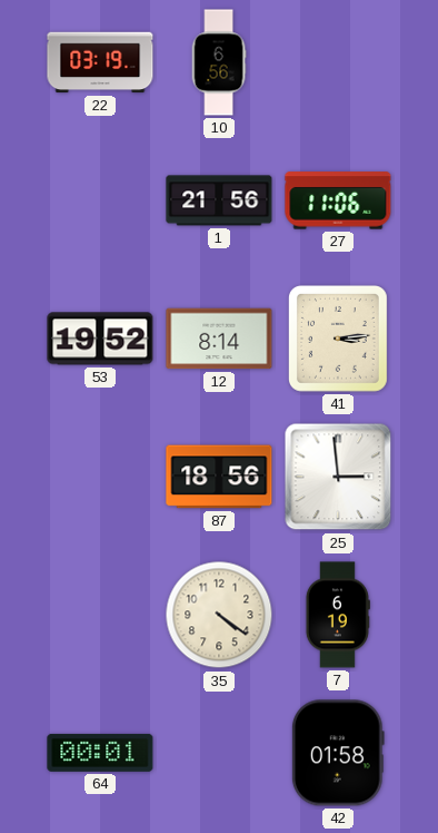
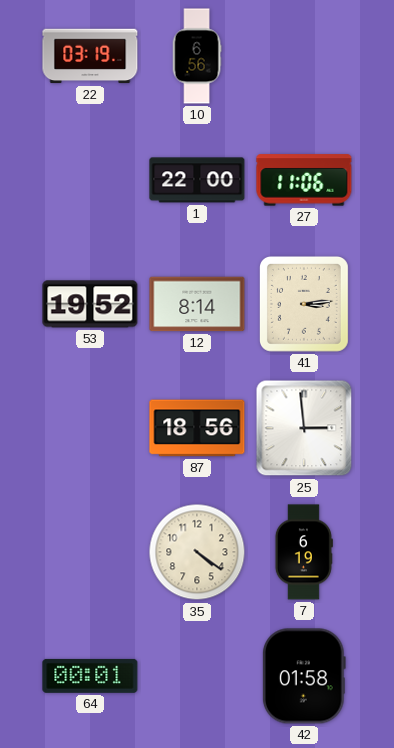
1: 21:56 -> 22:00 (197, 180)
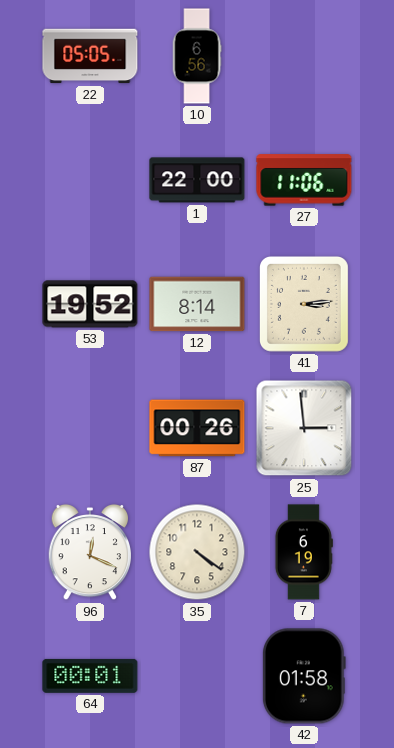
22: 03:19 -> 05:05 (90, 56)
87: 18:56 -> 00:26 (197, 428)
96: none -> 12:19 (90, 552)
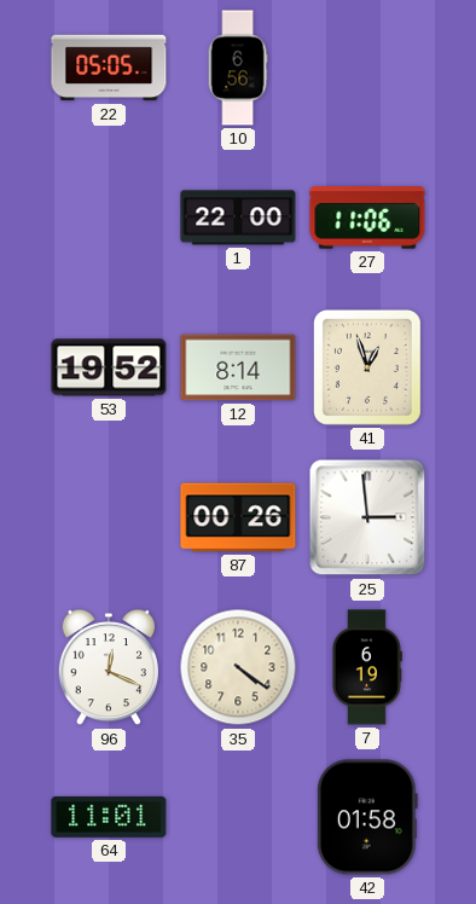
41: 3:14 -> 12:57 (367, 367)
64: 00:01 -> 11:01 (109, 817)
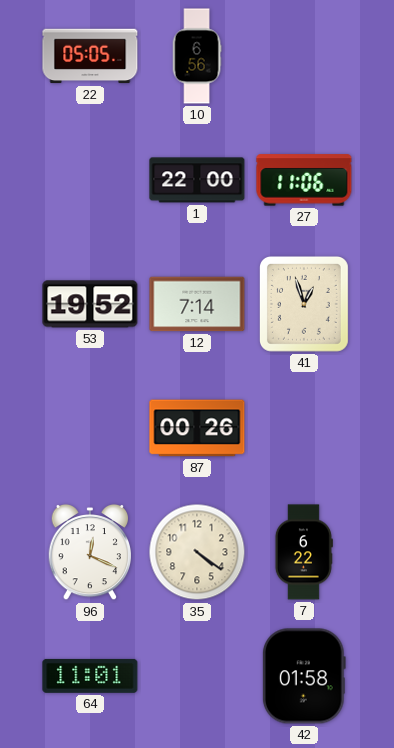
12: 8:14 -> 7:14 (197, 304)
25: 2:59 -> none (367, 517)
7: 6:19 -> 6:22 (303, 552)
